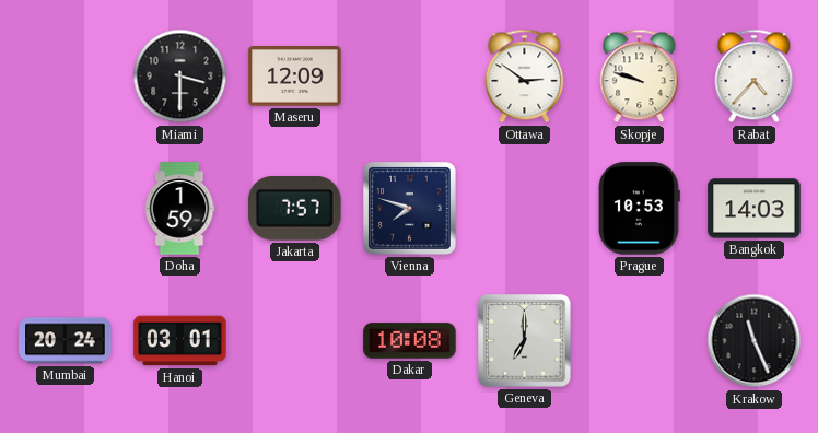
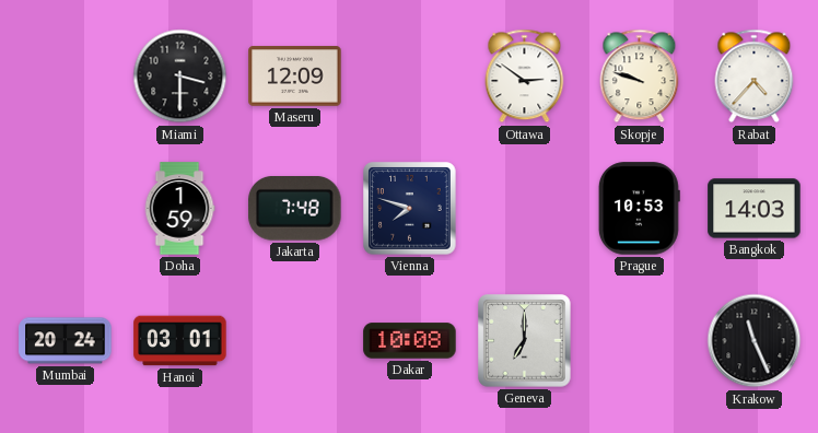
Jakarta: 7:57 -> 7:48 (295, 209)
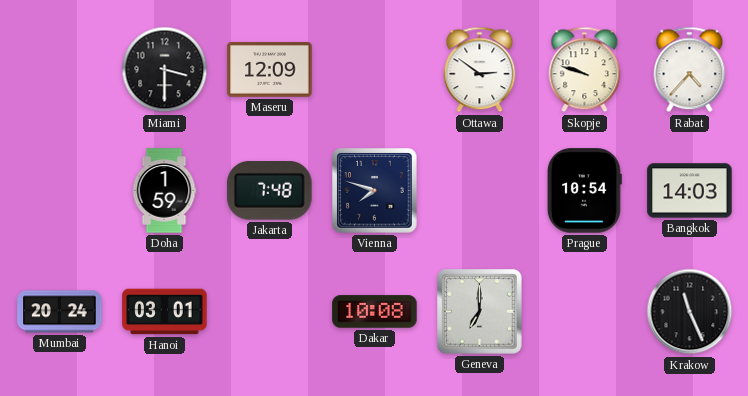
Prague: 10:53 -> 10:54 (584, 191)
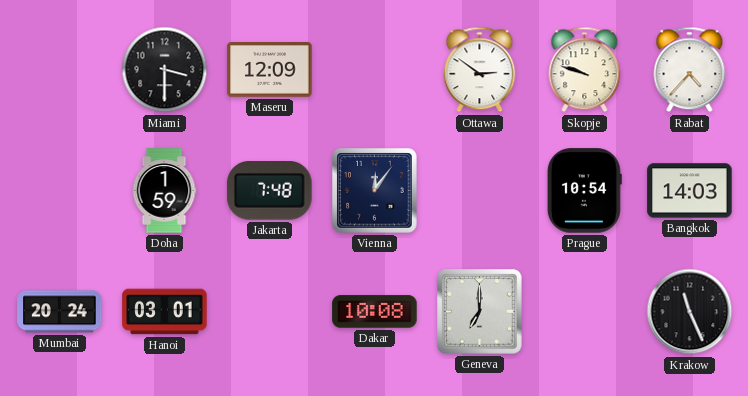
Vienna: 7:48 -> 12:06 (375, 191)
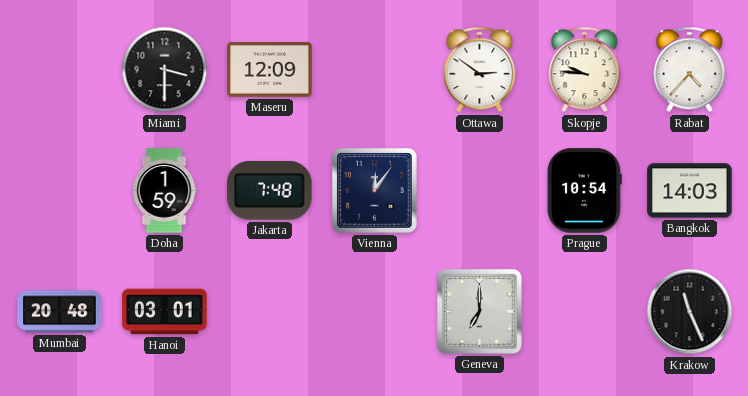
Skopje: 9:48 -> 9:46 (585, 70)
Mumbai: 20:24 -> 20:48 (60, 312)
Dakar: 10:08 -> none (375, 312)
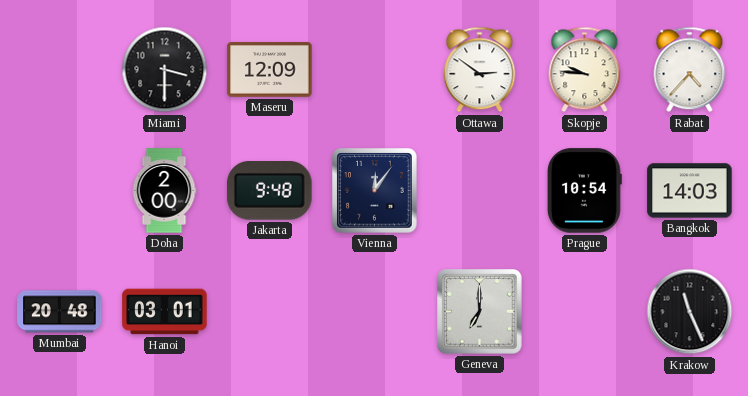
Doha: 1:59 -> 2:00 (164, 191)
Jakarta: 7:48 -> 9:48 (270, 191)
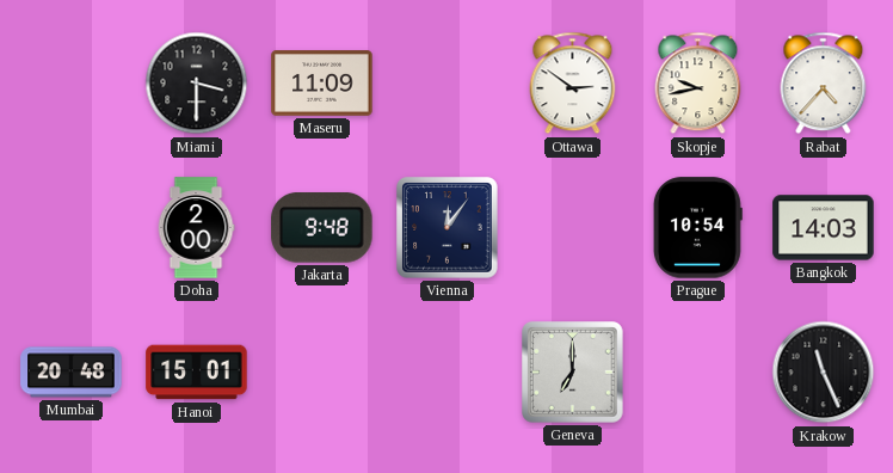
Maseru: 12:09 -> 11:09 (322, 84)
Skopje: 9:46 -> 9:43 (698, 84)
Hanoi: 03:01 -> 15:01 (197, 373)
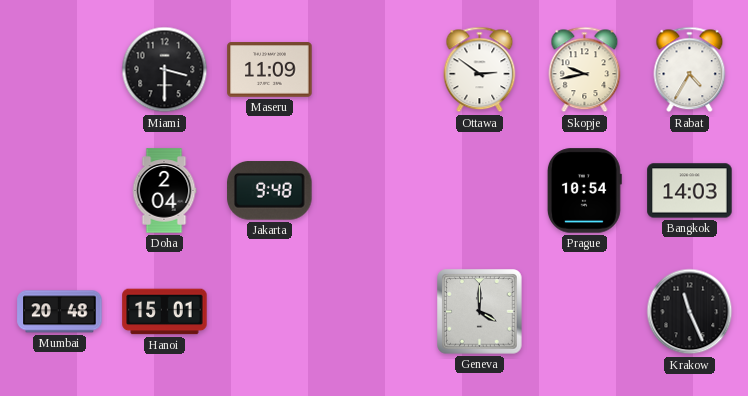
Rabat: 4:37 -> 4:35 (690, 70)
Doha: 2:00 -> 2:04 (164, 191)
Vienna: 12:06 -> none (448, 228)
Geneva: 7:00 -> 4:00 (480, 312)
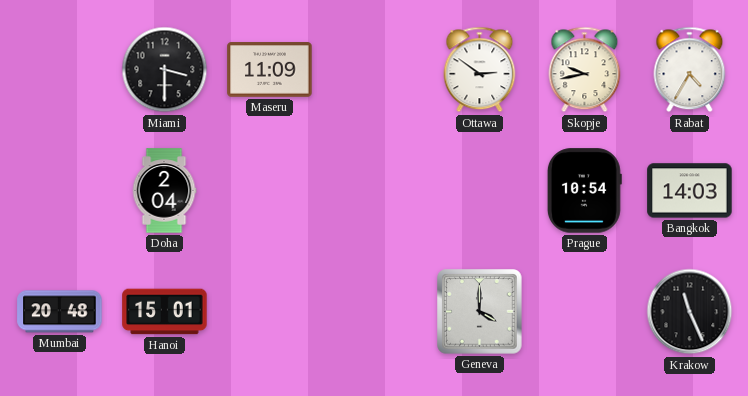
Jakarta: 9:48 -> none (270, 191)
